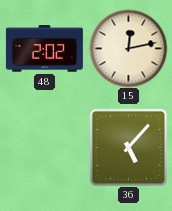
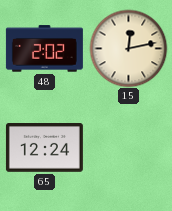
65: none -> 12:24 (44, 148)
36: 5:07 -> none (128, 147)
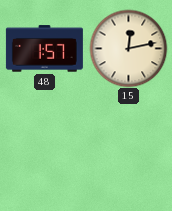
48: 2:02 -> 1:57 (44, 49)
65: 12:24 -> none (44, 148)
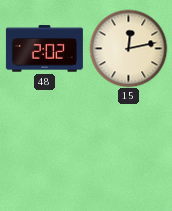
48: 1:57 -> 2:02 (44, 49)
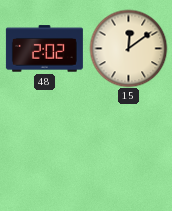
15: 12:13 -> 12:09 (128, 48)
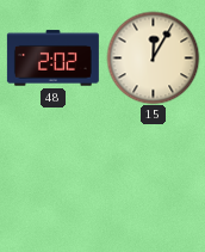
15: 12:09 -> 12:05 (153, 57)
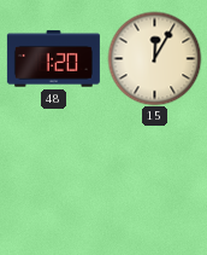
48: 2:02 -> 1:20 (53, 59)
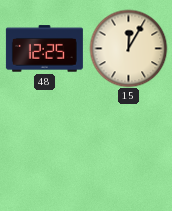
48: 1:20 -> 12:25 (44, 49)
